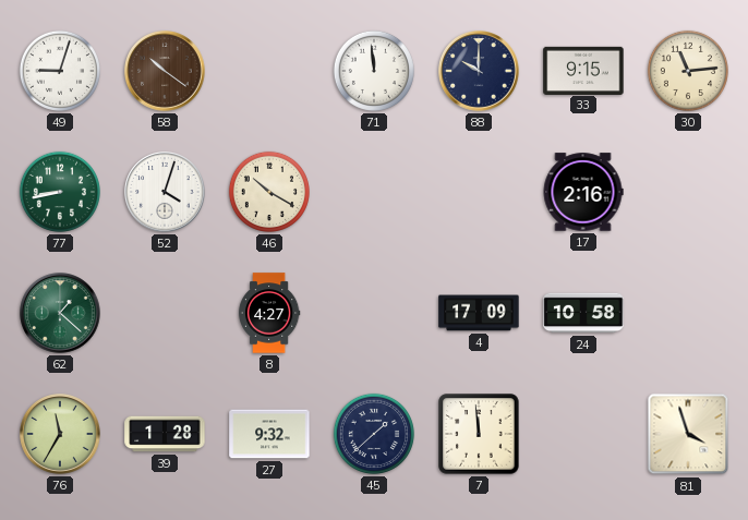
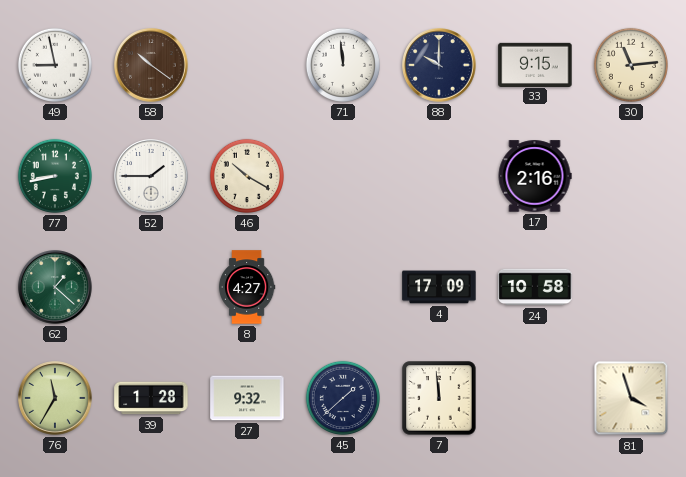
49: 9:03 -> 8:58 (55, 65)
52: 4:03 -> 1:45 (151, 176)
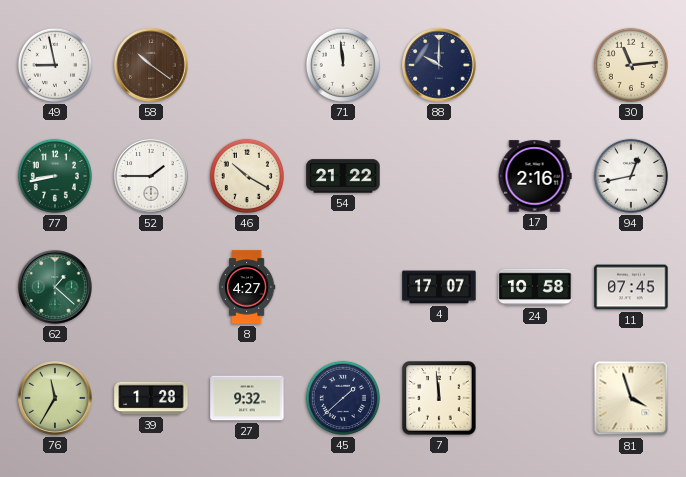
33: 9:15 -> none (535, 64)
54: none -> 21:22 (343, 176)
94: none -> 12:43 (631, 176)
4: 17:09 -> 17:07 (439, 287)
11: none -> 07:45 (631, 287)
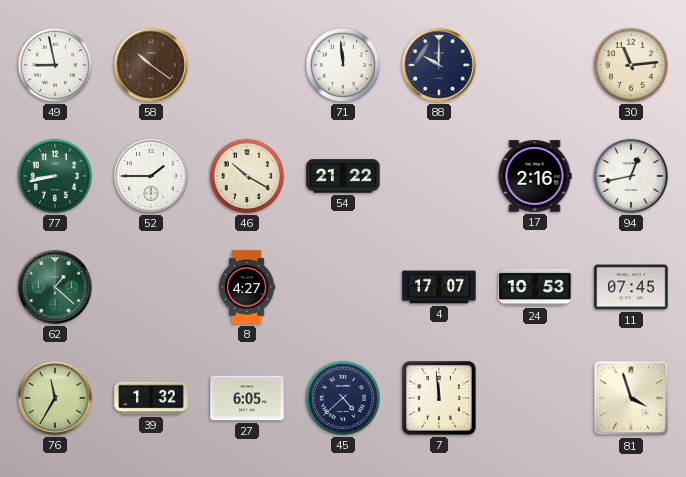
24: 10:58 -> 10:53 (535, 287)
39: 1:28 -> 1:32 (151, 398)
27: 9:32 -> 6:05 (247, 398)
45: 1:38 -> 4:38 (343, 398)
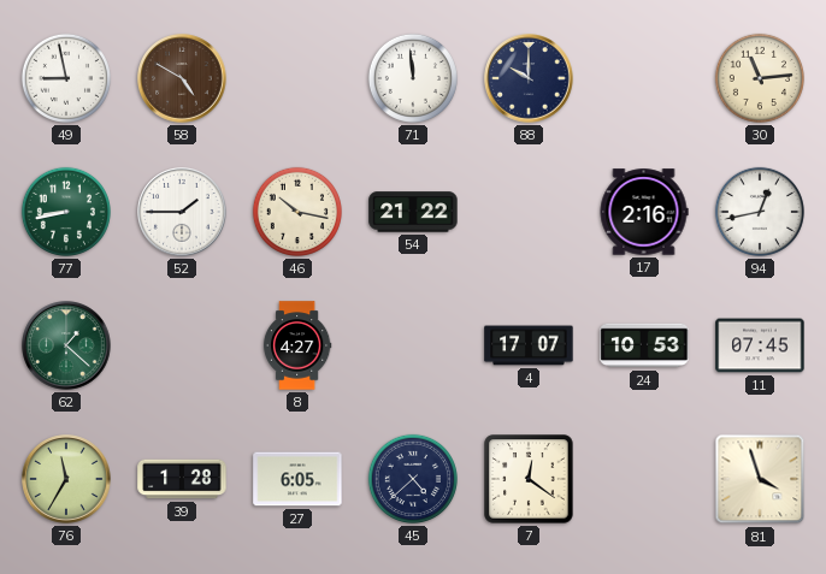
58: 10:21 -> 4:50 (182, 78)
46: 10:20 -> 10:17 (297, 212)
39: 1:32 -> 1:28 (182, 479)
7: 11:59 -> 12:21 (529, 479)
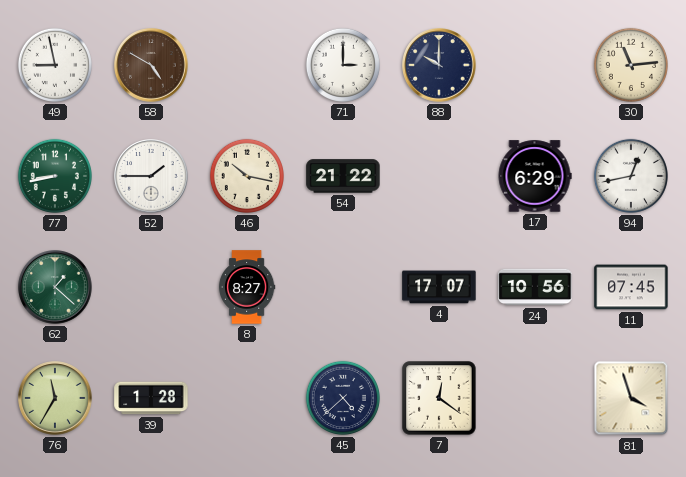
71: 11:59 -> 3:00 (343, 65)
17: 2:16 -> 6:29 (535, 176)
8: 4:27 -> 8:27 (247, 287)
24: 10:53 -> 10:56 (535, 287)
27: 6:05 -> none (297, 479)
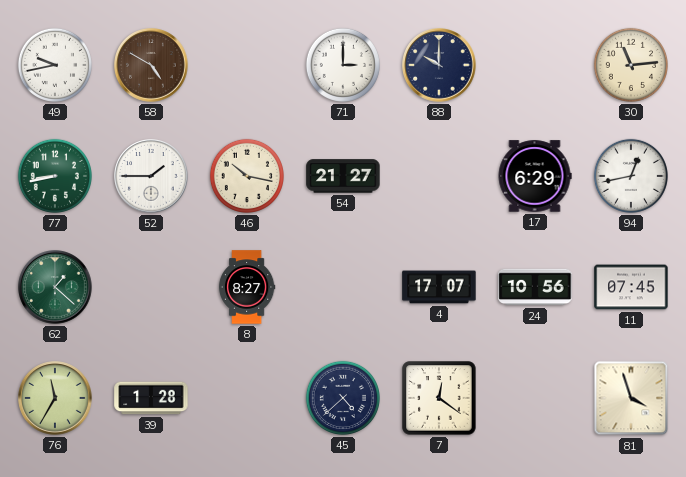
49: 8:58 -> 9:43 (55, 65)
54: 21:22 -> 21:27 (343, 176)
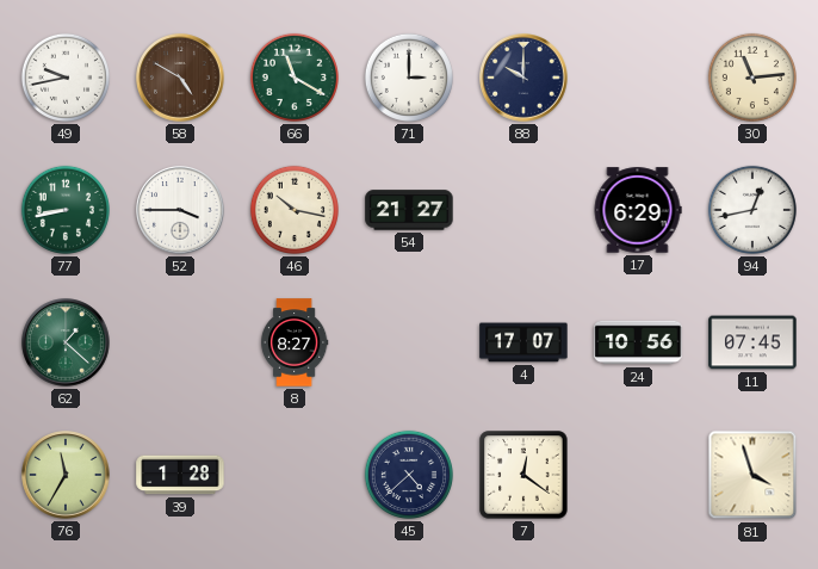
66: none -> 11:20 (295, 78)
52: 1:45 -> 3:45 (180, 210)
